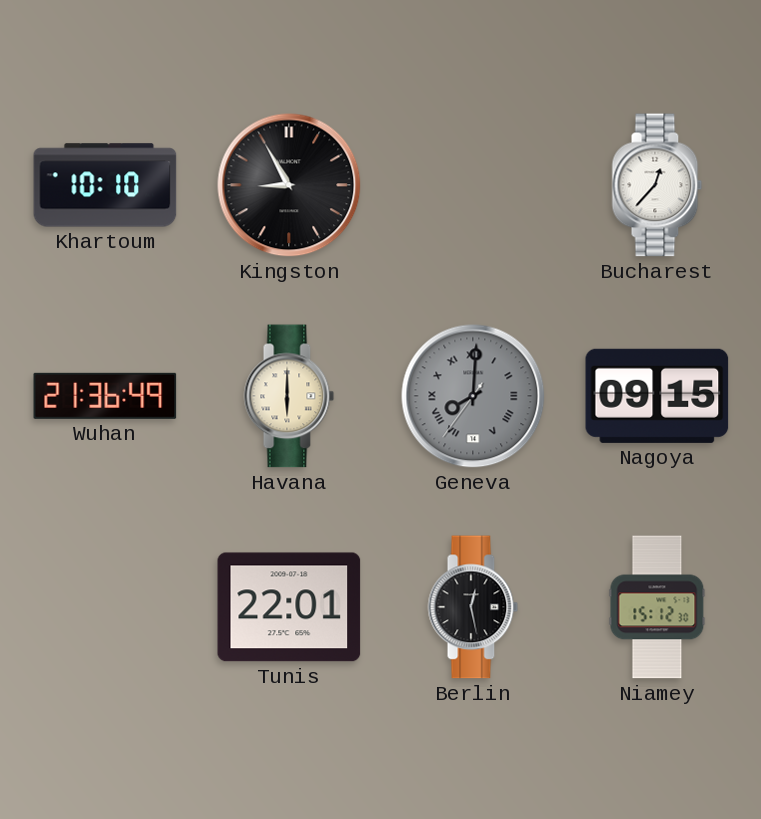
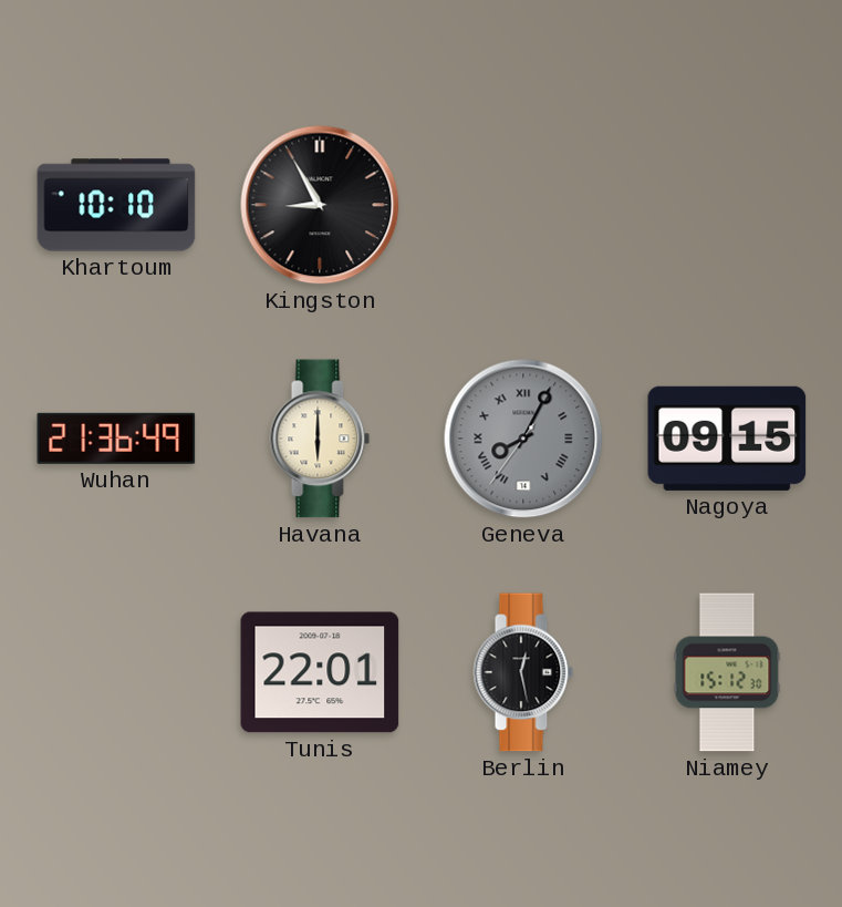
Bucharest: 12:37 -> none (657, 185)
Geneva: 8:00 -> 8:04 (523, 439)
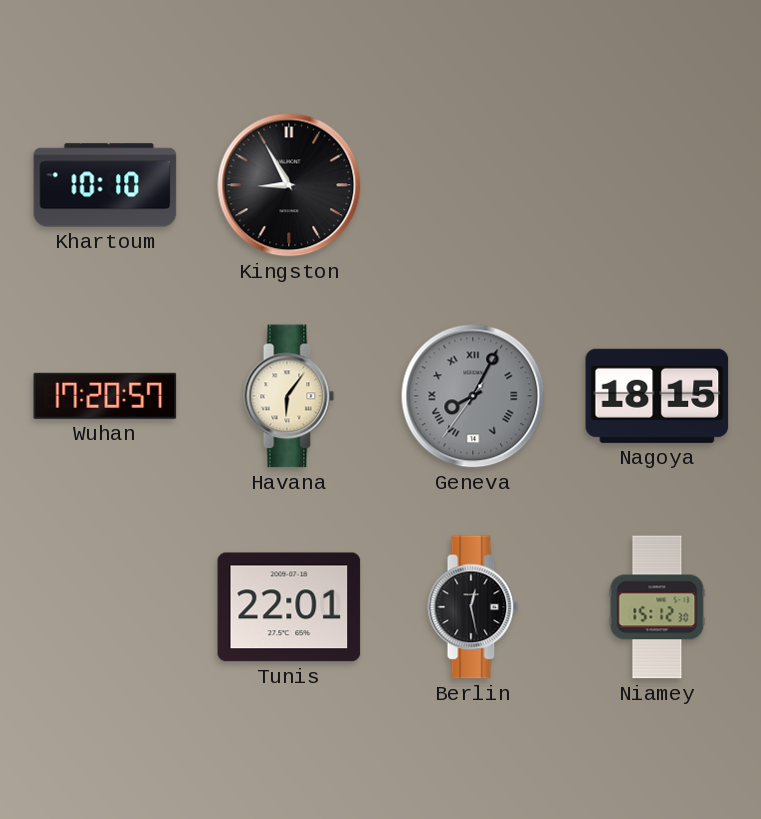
Wuhan: 21:36 -> 17:20 (105, 396)
Havana: 6:00 -> 6:06 (289, 396)
Nagoya: 09:15 -> 18:15 (657, 396)
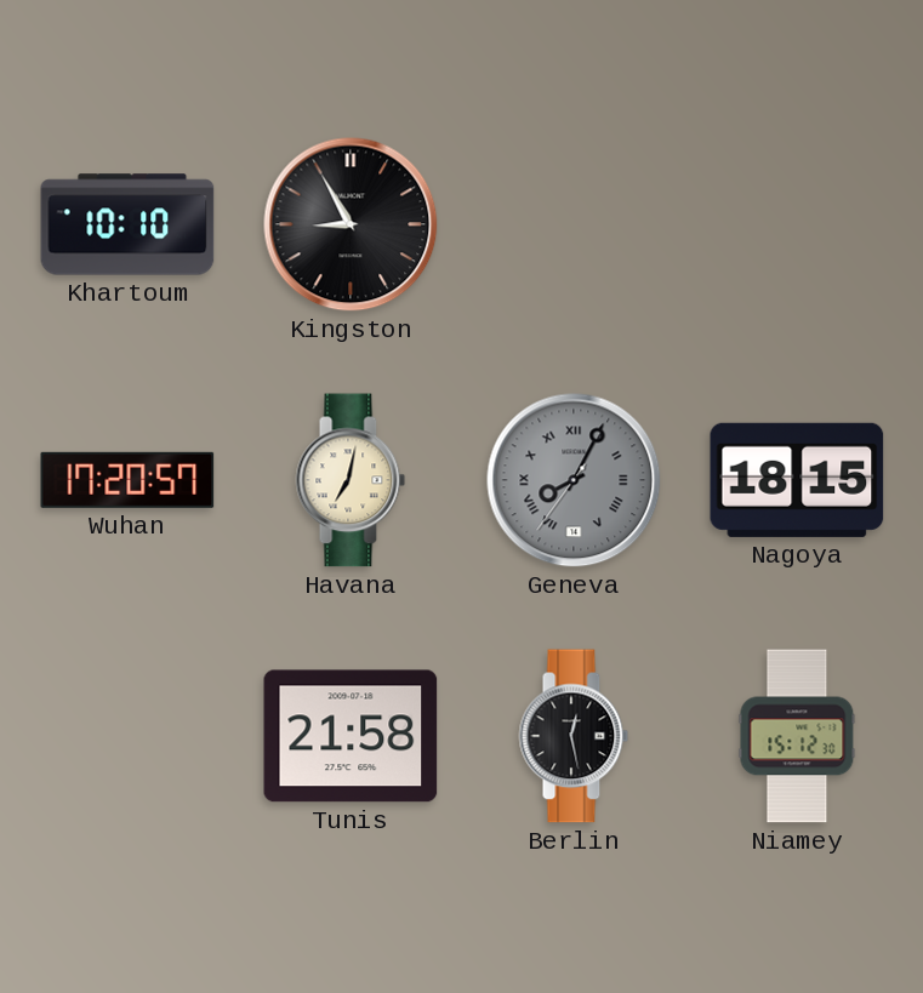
Havana: 6:06 -> 7:02 (351, 480)
Tunis: 22:01 -> 21:58 (351, 736)
